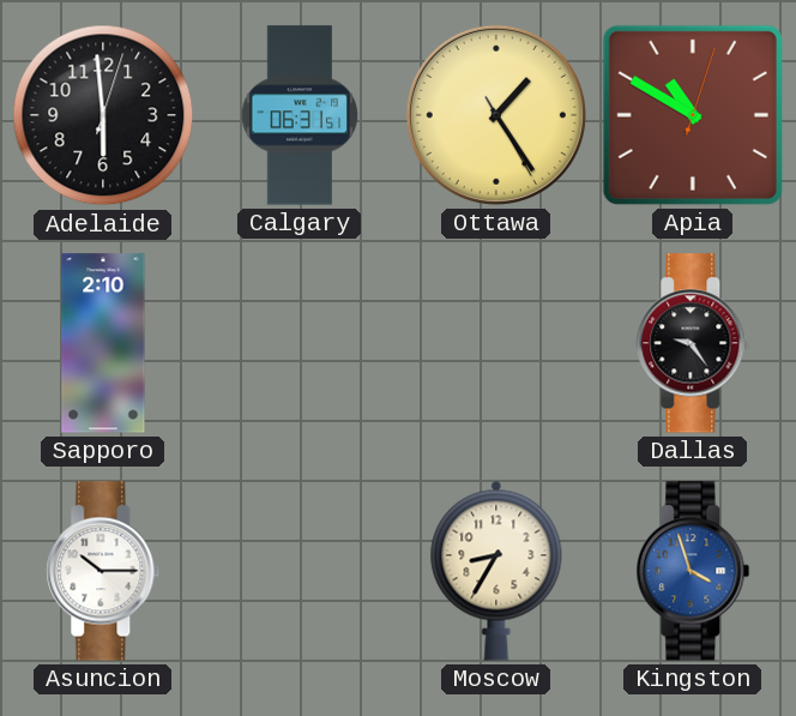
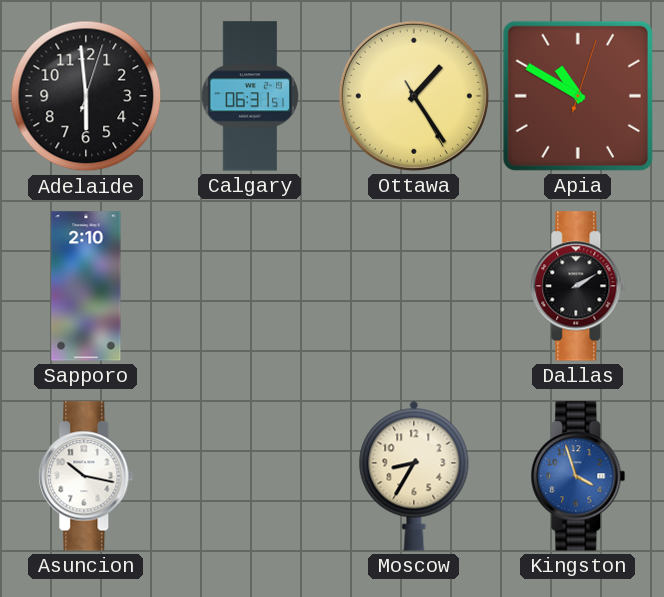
Dallas: 9:24 -> 2:10 (578, 286)
Asuncion: 10:15 -> 10:17 (86, 476)
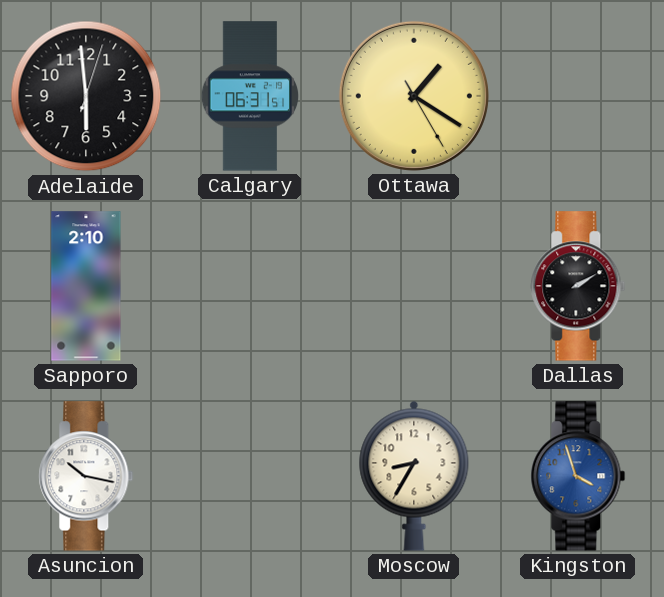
Ottawa: 1:24 -> 1:20 (414, 96)
Apia: 10:50 -> none (578, 96)
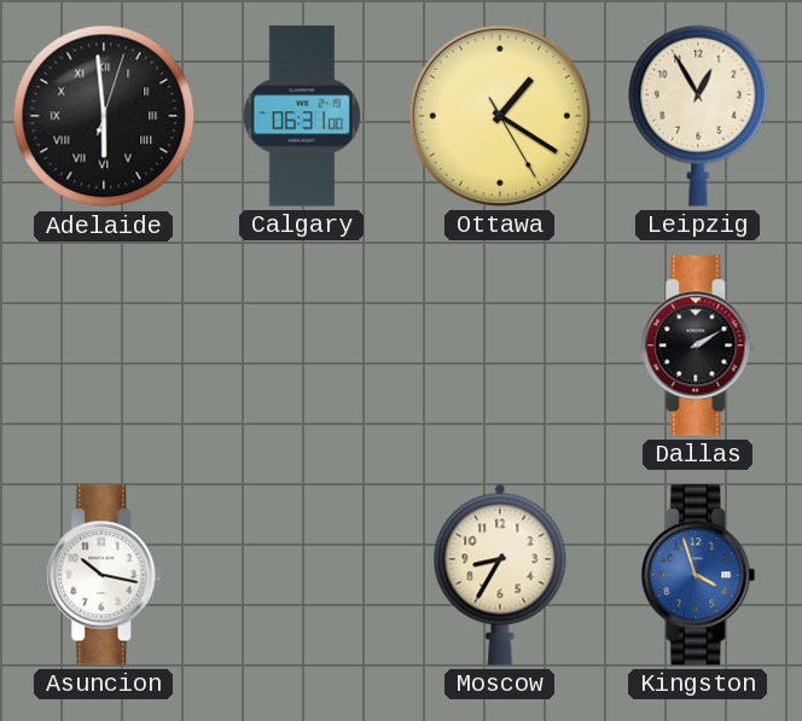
Adelaide numerals: Arabic -> Roman (104, 116)
Calgary: 06:31:51 -> 06:31:00 (302, 116)
Leipzig: none -> 12:55 (698, 116)
Sapporo: 2:10 -> none (86, 286)
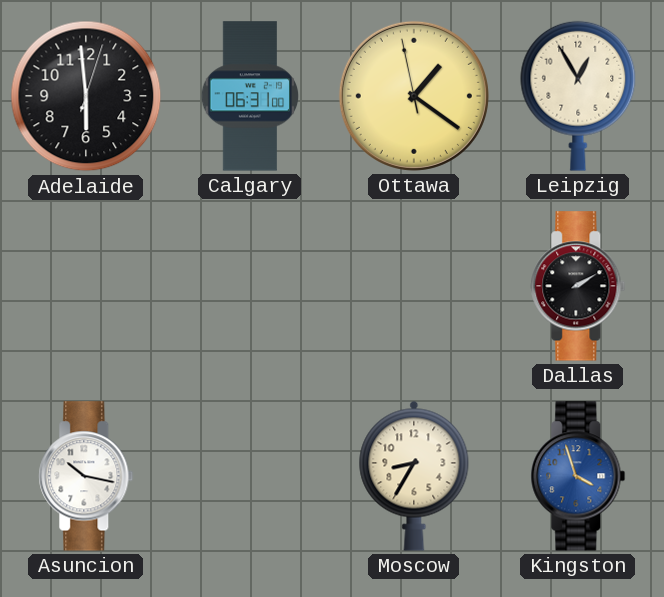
Adelaide numerals: Roman -> Arabic (86, 96)
Ottawa: 1:20:25 -> 1:20:58 (414, 96)
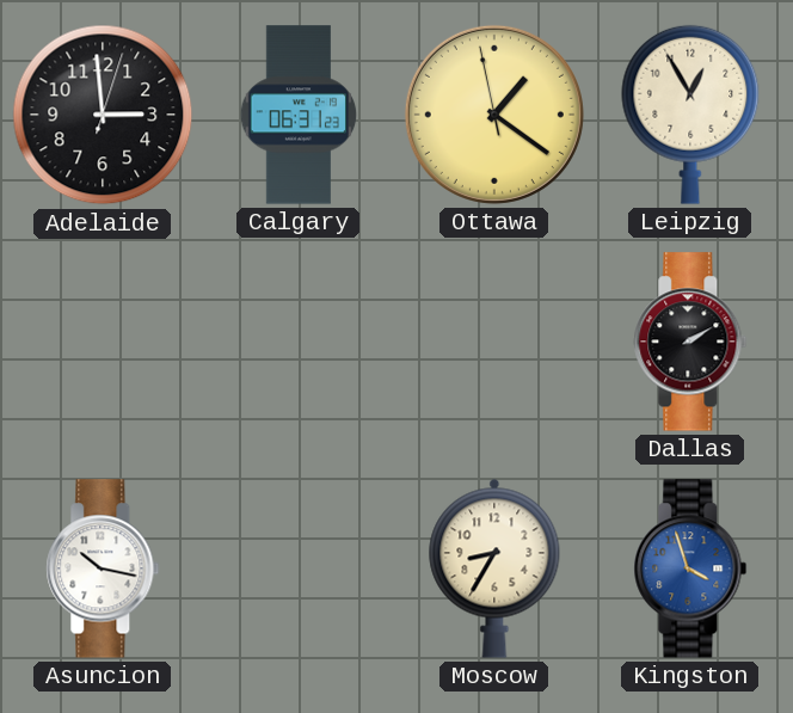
Adelaide: 5:59 -> 2:59 (103, 115)
Calgary: 06:31:00 -> 06:31:23 (299, 115)
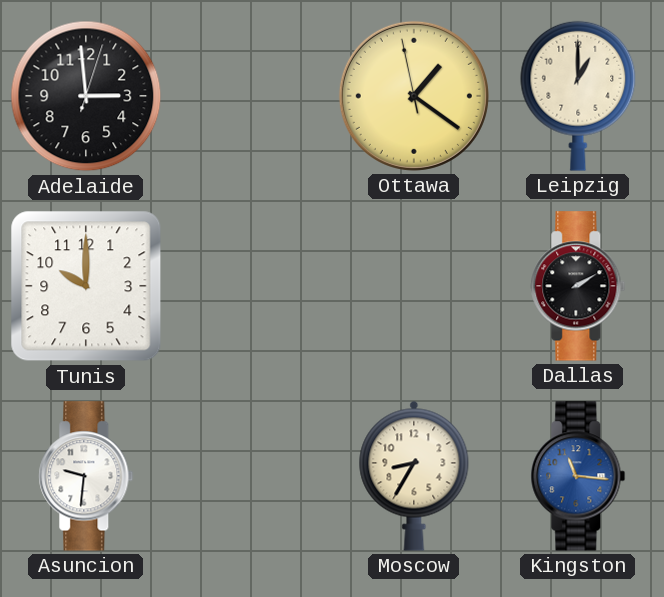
Calgary: 06:31 -> none (299, 115)
Leipzig: 12:55 -> 1:00 (578, 96)
Tunis: none -> 10:00 (86, 286)
Asuncion: 10:17 -> 9:31 (86, 476)
Kingston: 3:57 -> 11:16 (578, 476)
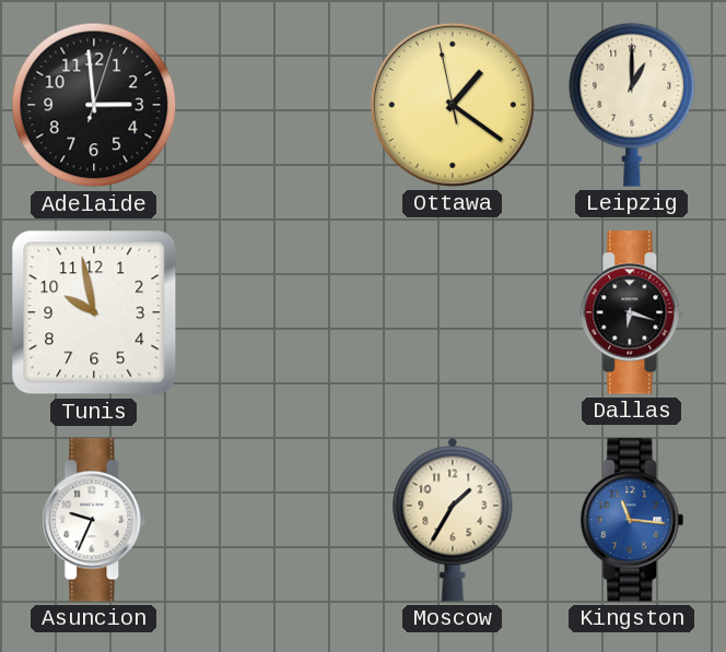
Tunis: 10:00 -> 9:58 (94, 312)
Dallas: 2:10 -> 6:18 (632, 312)
Asuncion: 9:31 -> 9:34 (94, 520)
Moscow: 8:35 -> 1:35 (453, 520)
